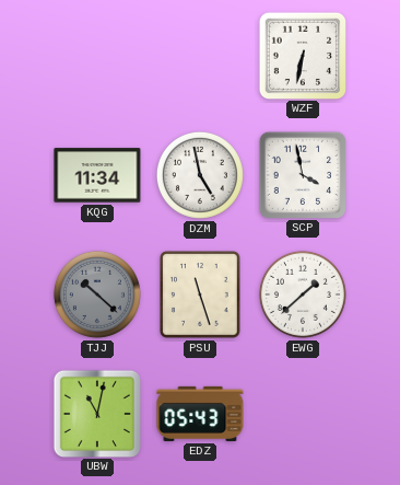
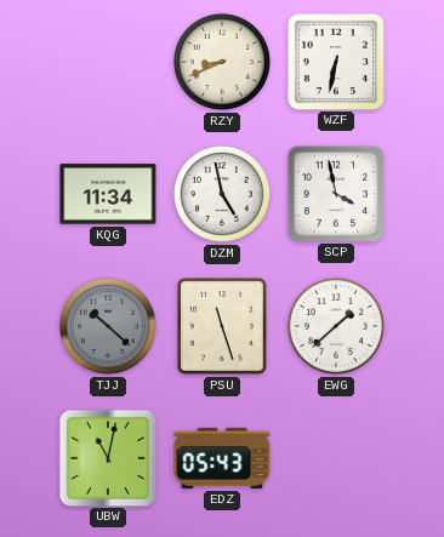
RZY: none -> 8:41 (222, 62)
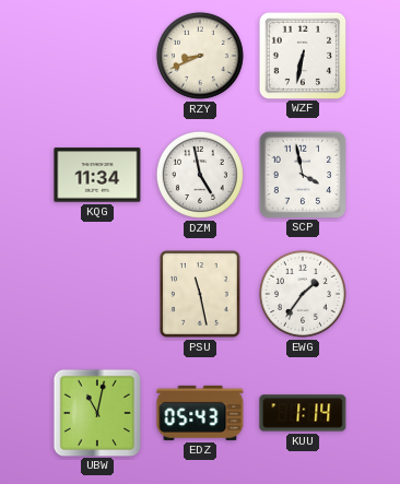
TJJ: 10:22 -> none (108, 326)
PSU: 11:27 -> 11:28 (201, 294)
EWG: 1:38 -> 1:36 (303, 294)
KUU: none -> 1:14 (303, 413)
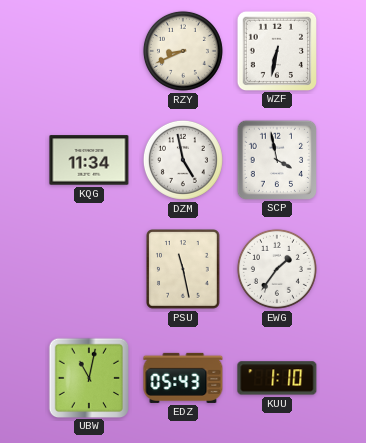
KUU: 1:14 -> 1:10 (277, 378)
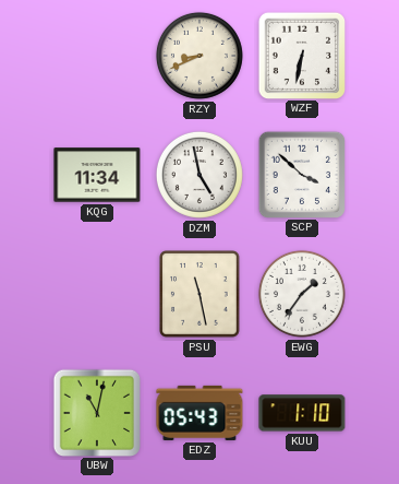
SCP: 3:58 -> 3:52 (301, 174)
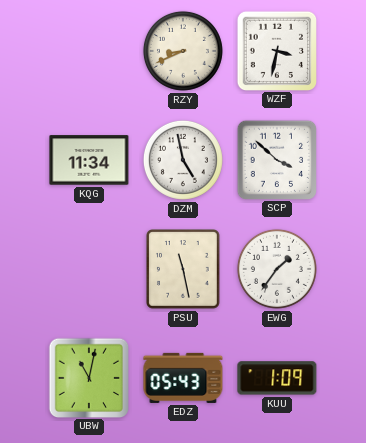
WZF: 6:32 -> 3:32 (276, 50)
KUU: 1:10 -> 1:09 (277, 378)
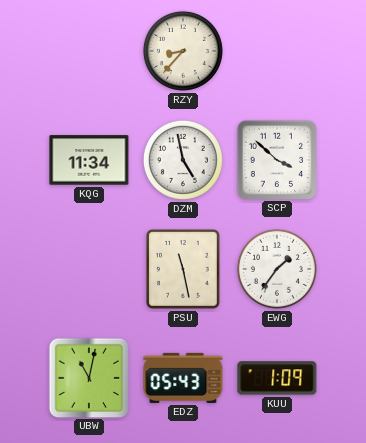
RZY: 8:41 -> 8:37 (183, 51)
WZF: 3:32 -> none (276, 50)
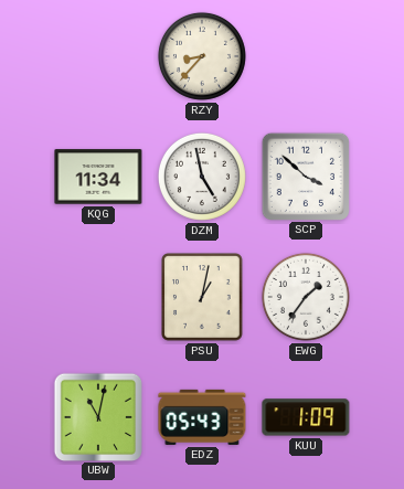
PSU: 11:28 -> 1:02 (203, 297)
